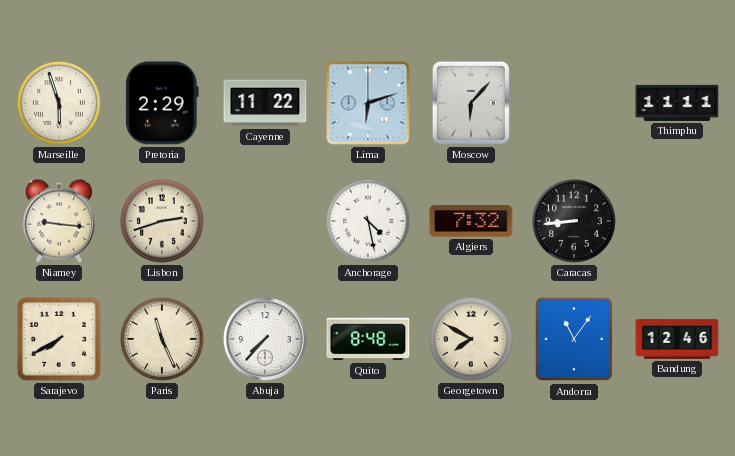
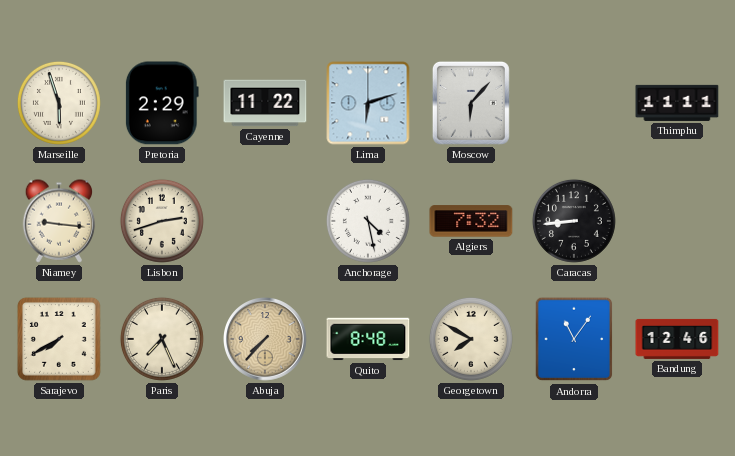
Paris: 11:26 -> 7:26 (162, 339)
Abuja dial: white -> champagne (266, 340)
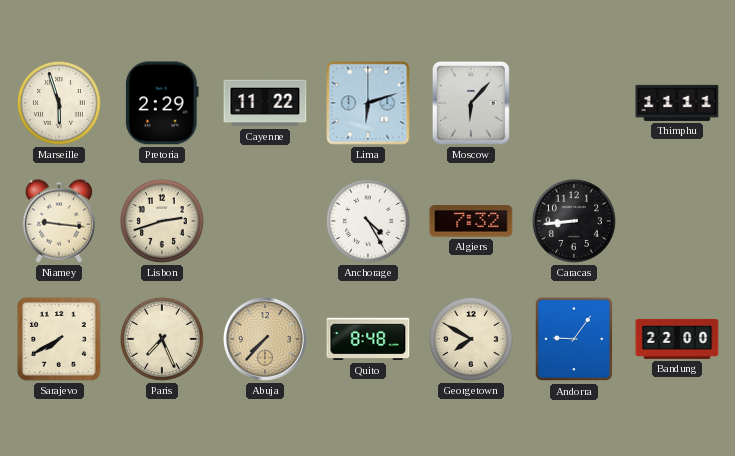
Anchorage: 4:28 -> 4:25 (368, 221)
Andorra: 11:06 -> 9:06 (574, 339)
Bandung: 12:46 -> 22:00 (677, 339)
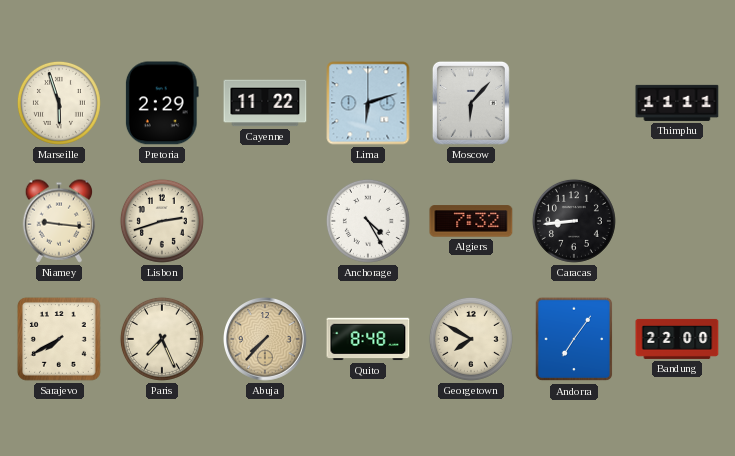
Andorra: 9:06 -> 7:06 (574, 339)
